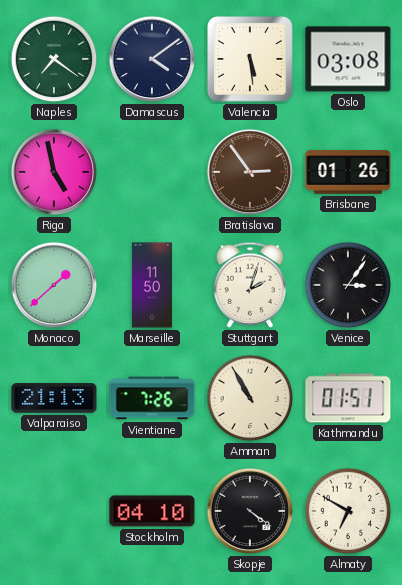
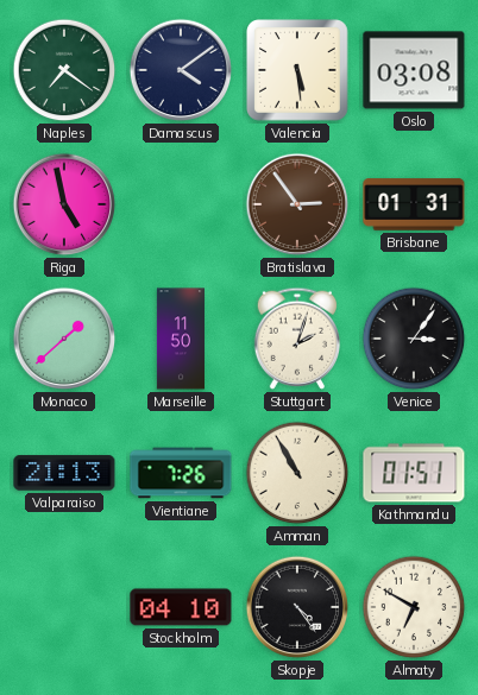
Brisbane: 01:26 -> 01:31 (414, 204)
Skopje: 4:21 -> 4:24 (297, 607)
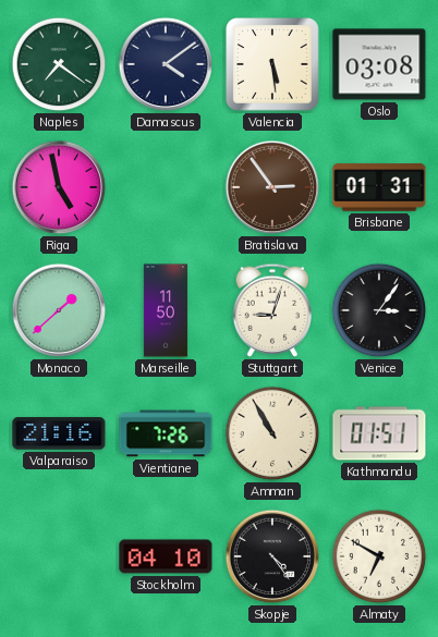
Stuttgart: 2:03 -> 9:03 (271, 310)
Valparaiso: 21:13 -> 21:16 (59, 433)
